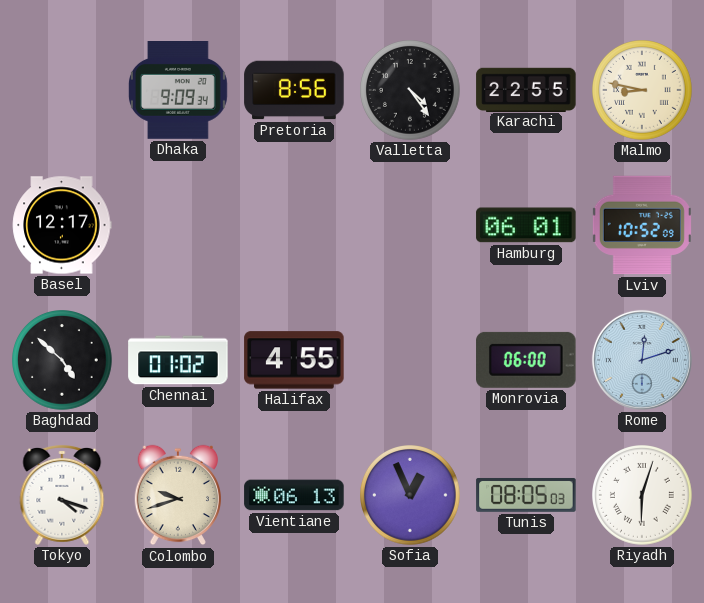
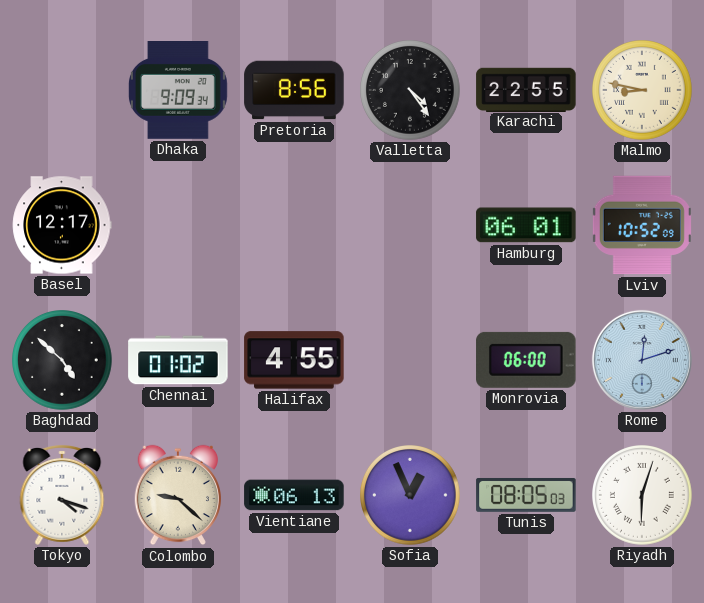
Colombo: 9:42 -> 9:22 (177, 495)
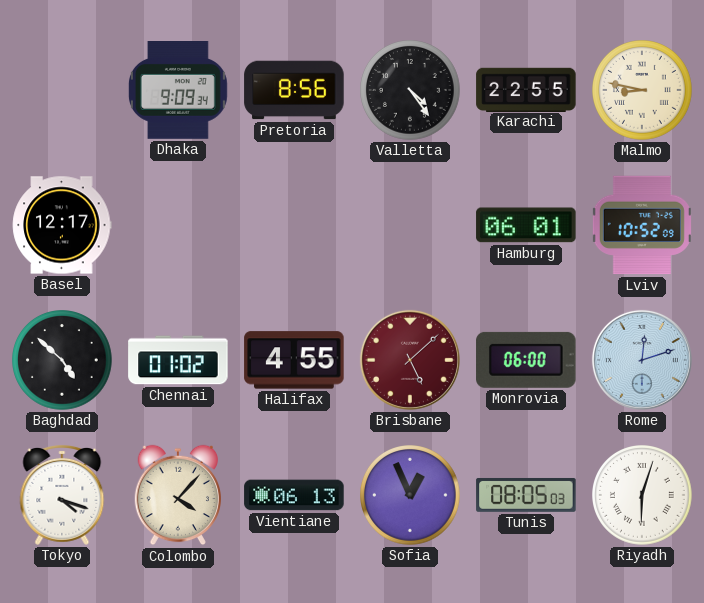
Brisbane: none -> 5:08 (410, 360)
Colombo: 9:22 -> 4:07 (177, 495)
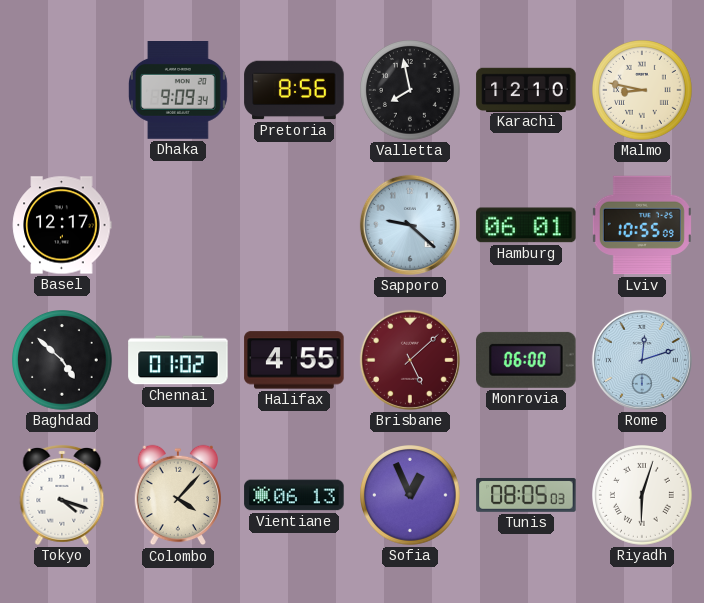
Valletta: 4:24 -> 7:58 (411, 91)
Karachi: 22:55 -> 12:10 (526, 89)
Sapporo: none -> 9:22 (410, 225)
Lviv: 10:52 -> 10:55 (642, 225)
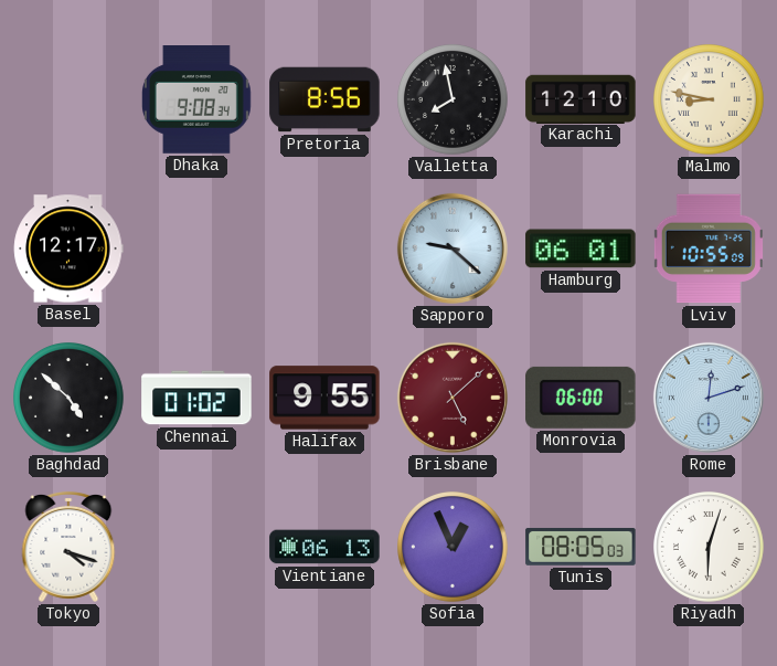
Dhaka: 9:09 -> 9:08 (196, 101)
Halifax: 4:55 -> 9:55 (324, 398)
Colombo: 4:07 -> none (177, 495)
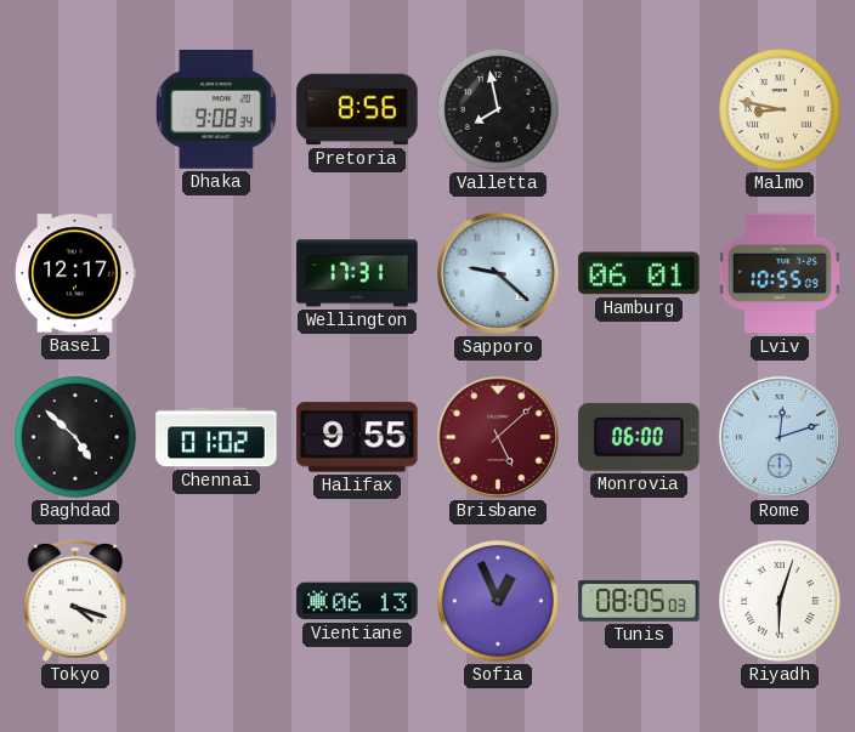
Karachi: 12:10 -> none (581, 98)
Wellington: none -> 17:31 (357, 273)
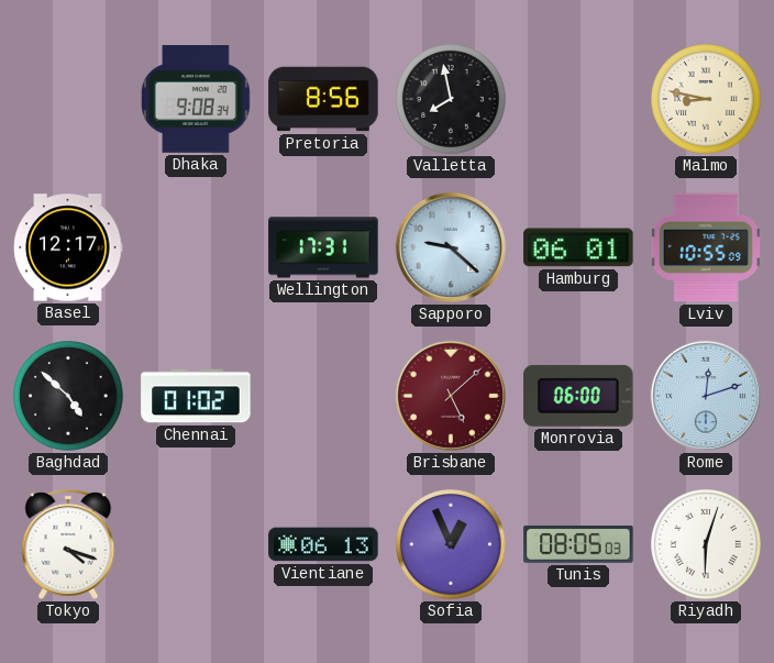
Halifax: 9:55 -> none (357, 437)
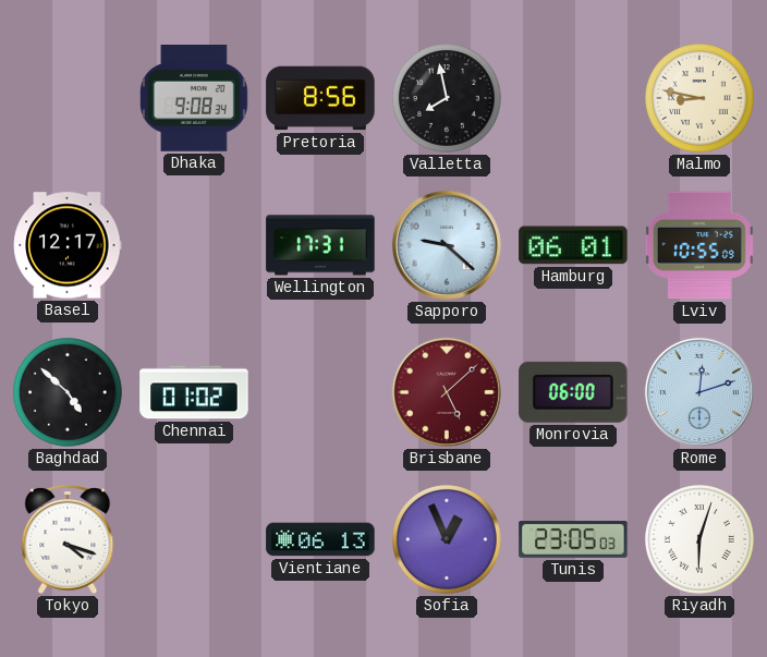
Tunis: 08:05 -> 23:05 (573, 539)
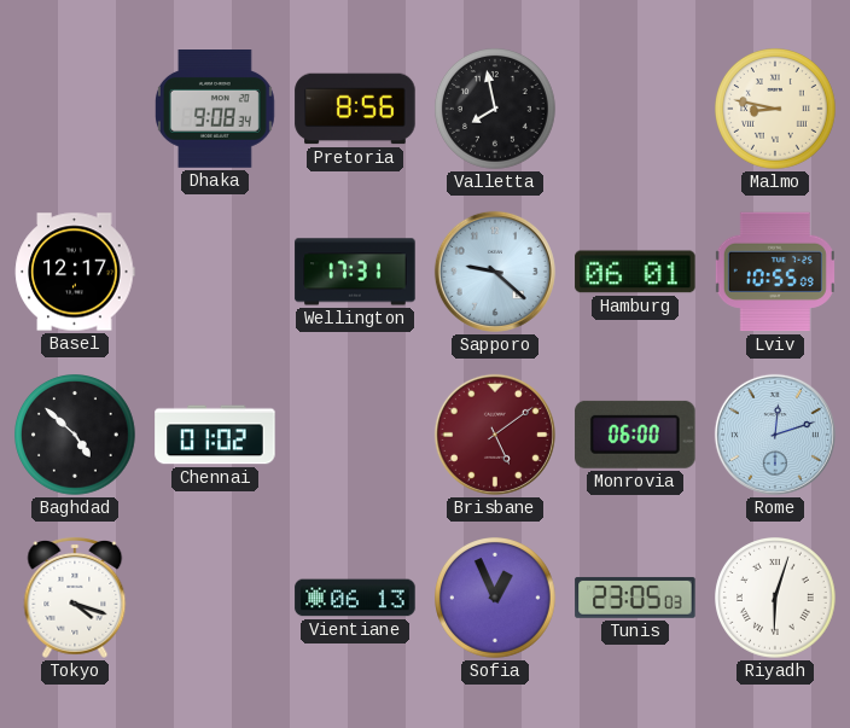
Brisbane: 5:08 -> 5:09 (495, 435)
